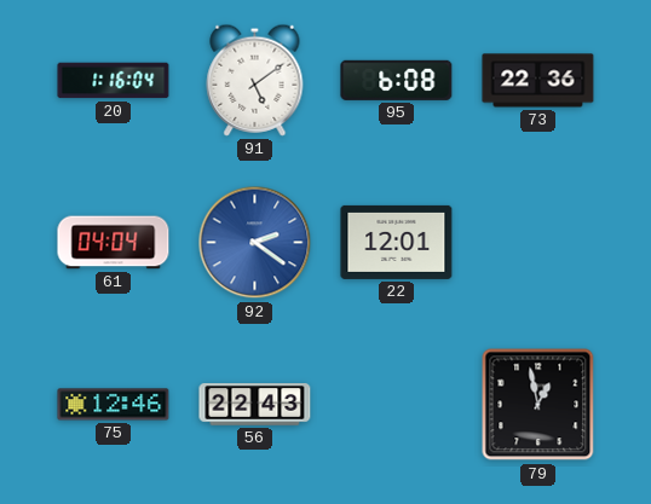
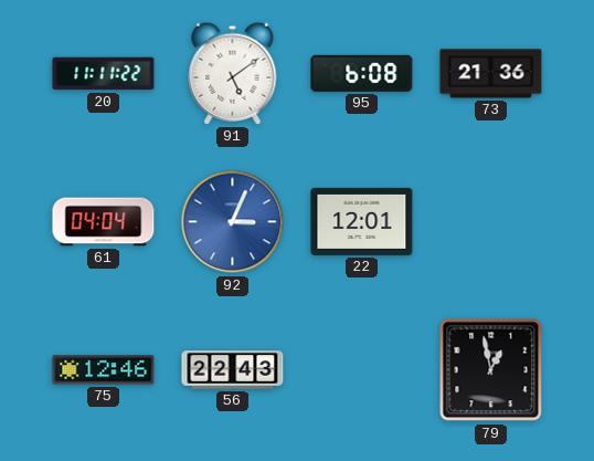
20: 1:16 -> 11:11 (104, 74)
73: 22:36 -> 21:36 (491, 74)
92: 2:21 -> 3:04 (233, 222)
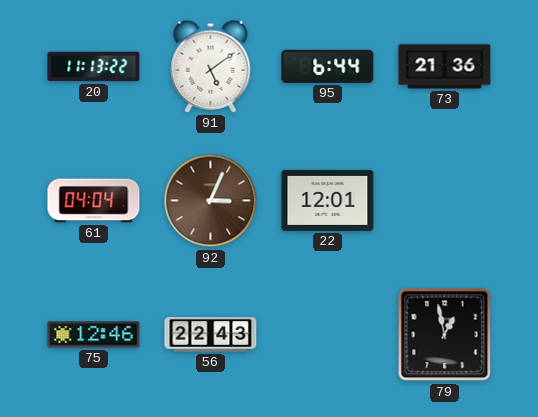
20: 11:11 -> 11:13 (94, 67)
95: 6:08 -> 6:44 (328, 66)
92 dial: blue -> brown (211, 201)
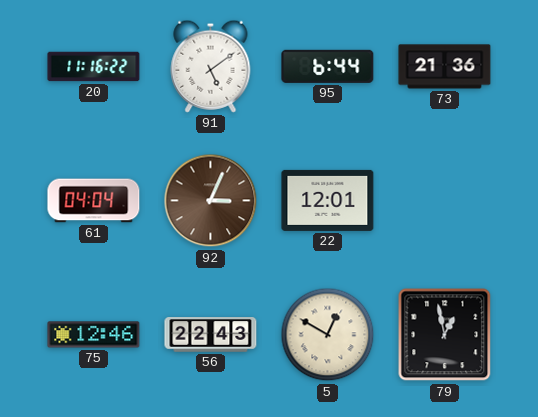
20: 11:13 -> 11:16 (94, 67)
5: none -> 12:50 (328, 335)
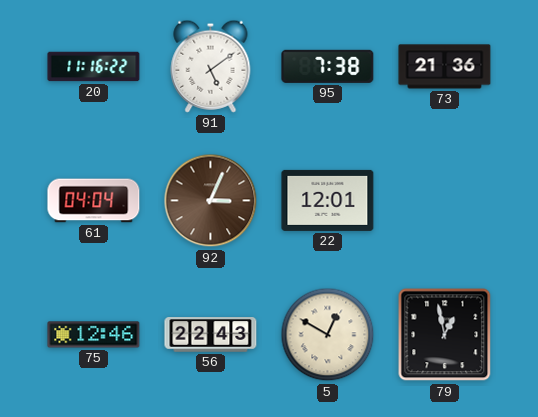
95: 6:44 -> 7:38 (328, 66)
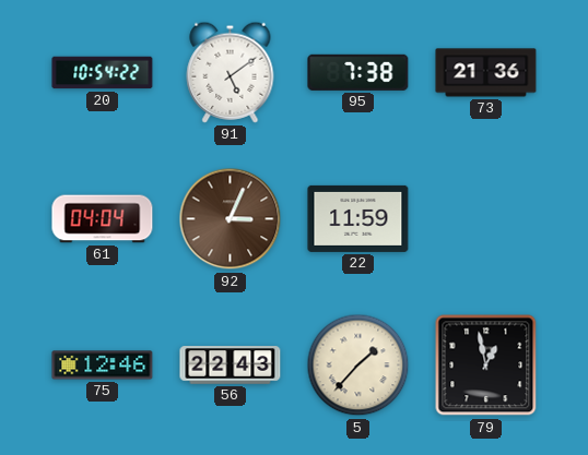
20: 11:16 -> 10:54 (103, 73)
22: 12:01 -> 11:59 (358, 218)
5: 12:50 -> 1:37 (358, 366)
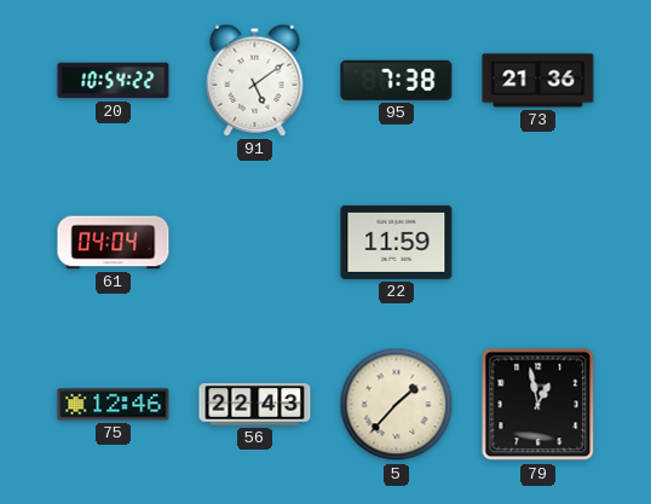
92: 3:04 -> none (231, 219)
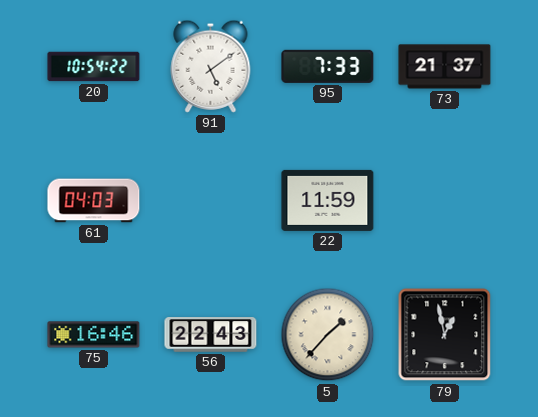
95: 7:38 -> 7:33 (328, 66)
73: 21:36 -> 21:37 (445, 67)
61: 04:04 -> 04:03 (94, 201)
75: 12:46 -> 16:46 (94, 335)
